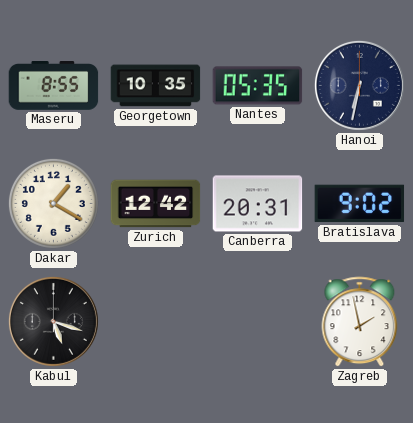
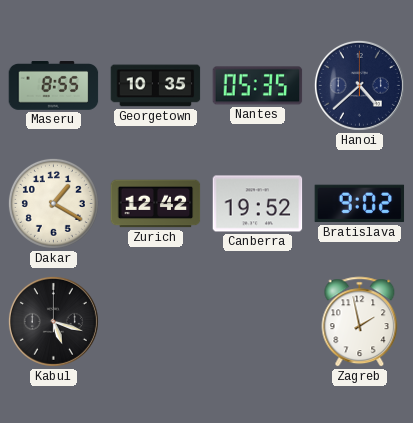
Hanoi: 6:32 -> 4:38 (359, 85)
Canberra: 20:31 -> 19:52 (258, 204)
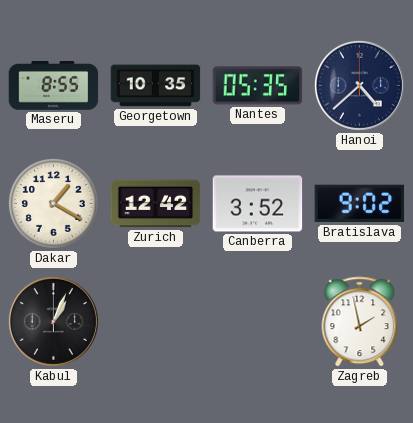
Canberra: 19:52 -> 3:52 (258, 204)
Kabul: 5:18 -> 1:04 (53, 321)
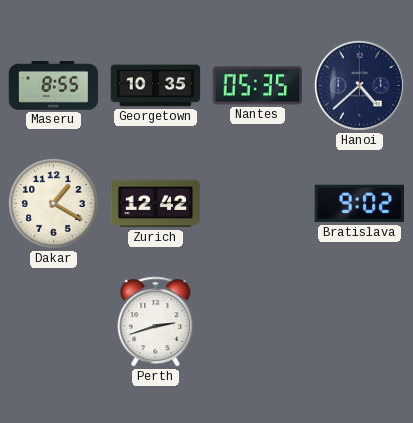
Canberra: 3:52 -> none (258, 204)
Kabul: 1:04 -> none (53, 321)
Perth: none -> 2:42 (156, 322)
Zagreb: 1:58 -> none (360, 322)
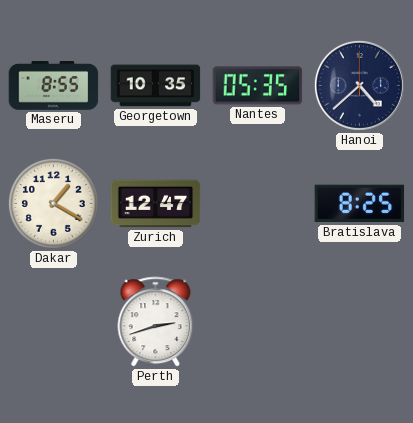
Zurich: 12:42 -> 12:47 (156, 204)
Bratislava: 9:02 -> 8:25 (360, 204)
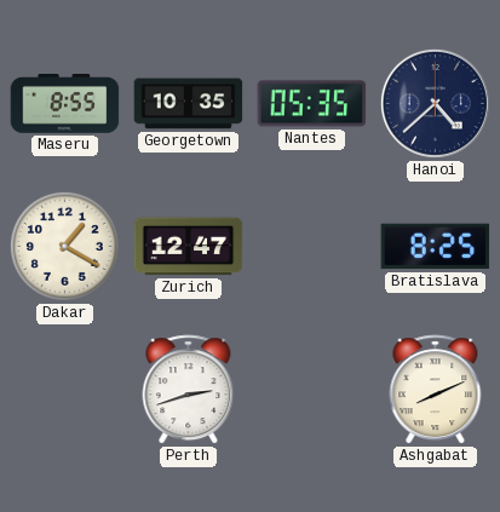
Ashgabat: none -> 8:11 (436, 390)
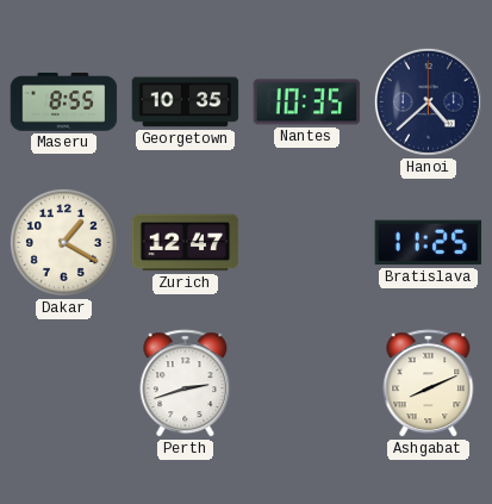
Nantes: 05:35 -> 10:35 (307, 102)
Bratislava: 8:25 -> 11:25 (429, 243)
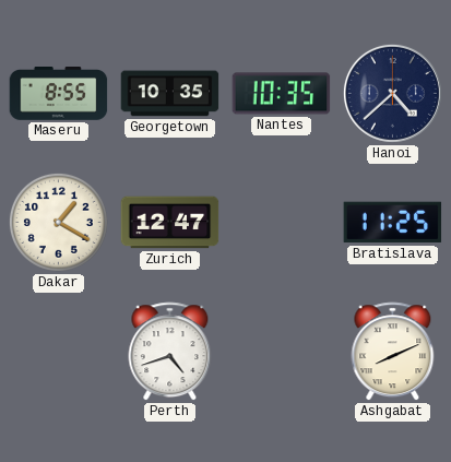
Perth: 2:42 -> 4:42 (170, 352)
